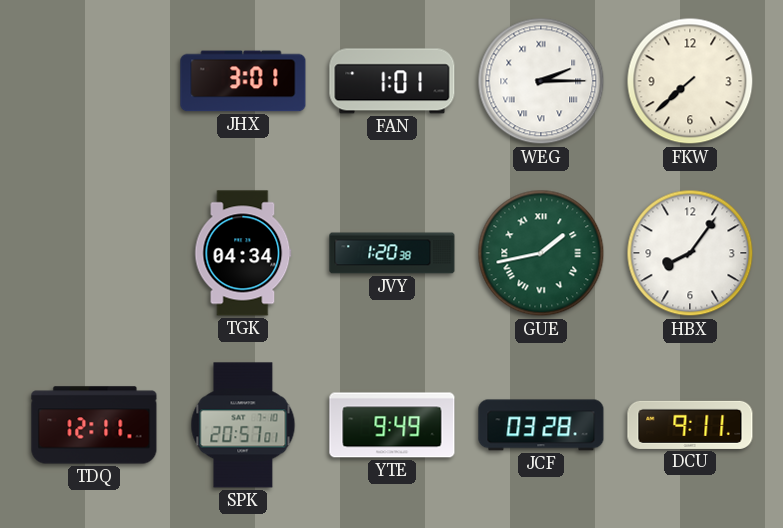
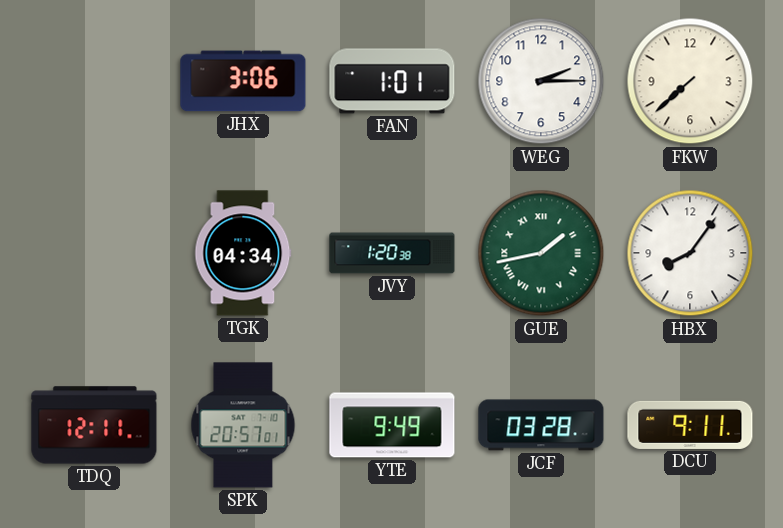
JHX: 3:01 -> 3:06 (243, 81)
WEG numerals: Roman -> Arabic (541, 81)
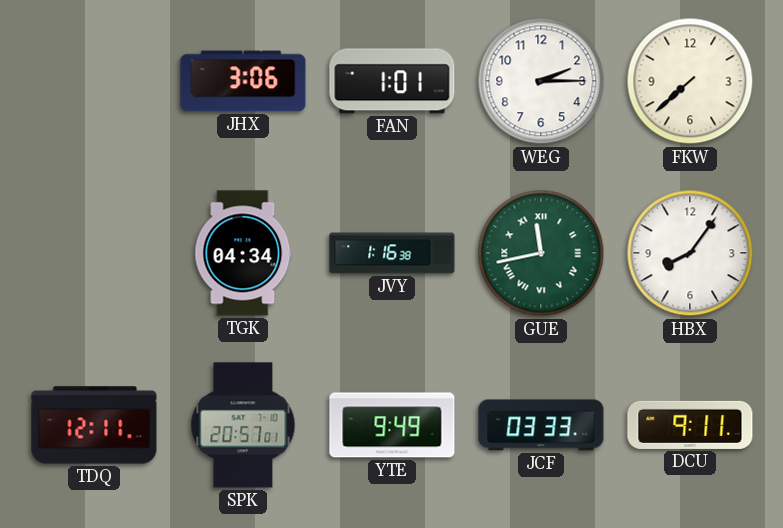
JVY: 1:20 -> 1:16 (392, 253)
GUE: 1:43 -> 11:43 (541, 253)
JCF: 03:28 -> 03:33 (541, 425)
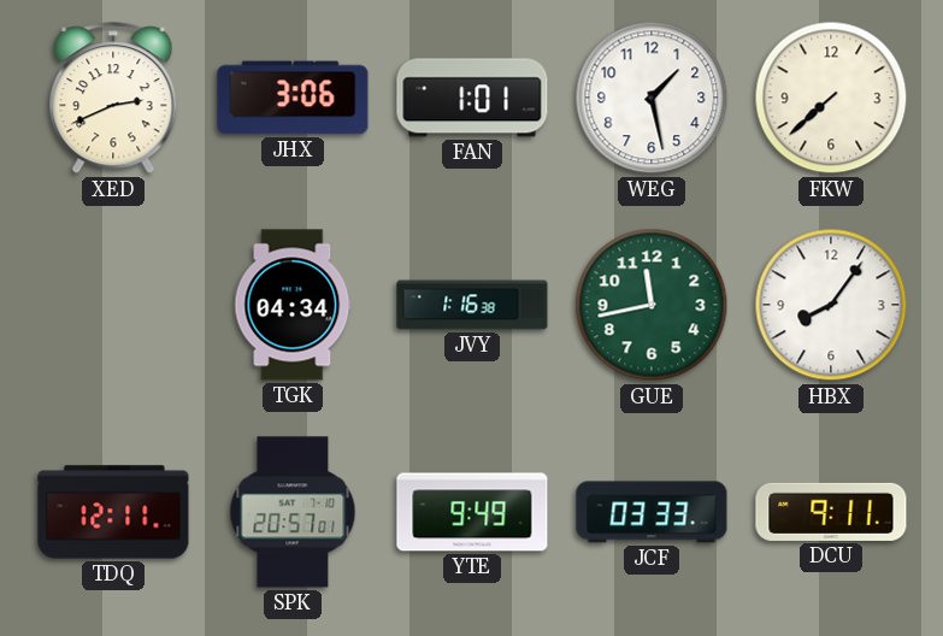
XED: none -> 2:41 (113, 99)
WEG: 2:15 -> 1:28 (652, 98)
GUE numerals: Roman -> Arabic (652, 305)
